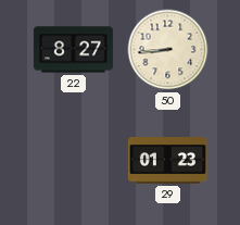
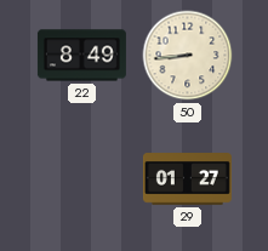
22: 8:27 -> 8:49 (81, 56)
29: 01:23 -> 01:27 (187, 179)
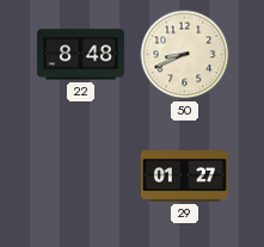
22: 8:49 -> 8:48 (80, 55)
50: 8:44 -> 8:41 (185, 55)
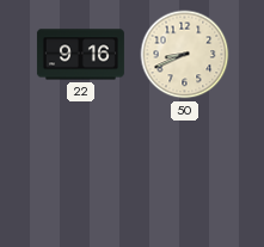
22: 8:48 -> 9:16 (80, 55)
29: 01:27 -> none (184, 177)
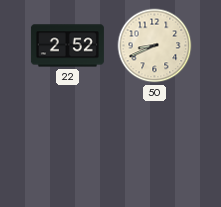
22: 9:16 -> 2:52 (67, 46)
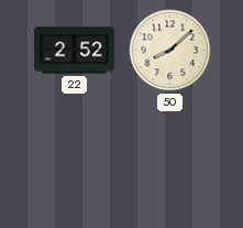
50: 8:41 -> 8:08 (170, 51)
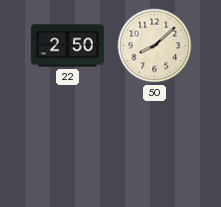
22: 2:52 -> 2:50 (67, 46)
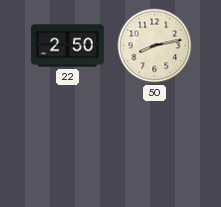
50: 8:08 -> 8:13 (155, 46)
